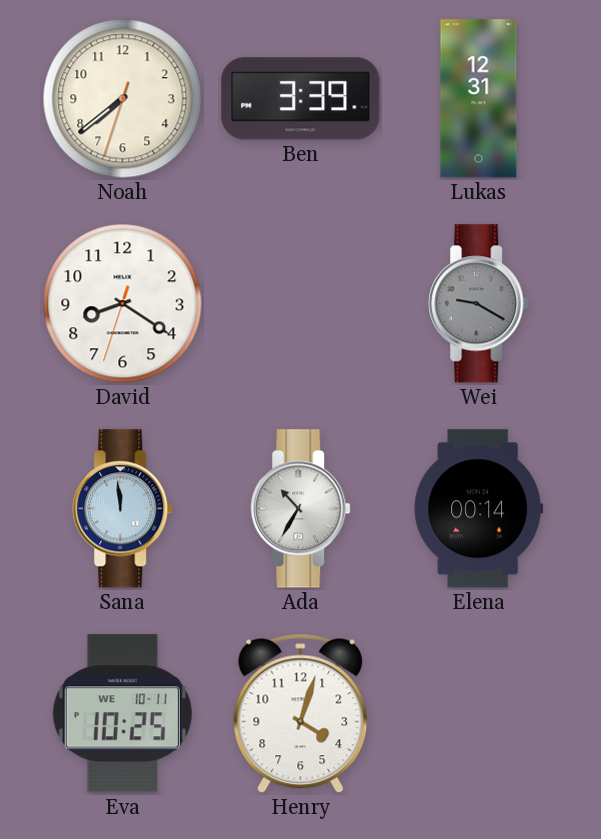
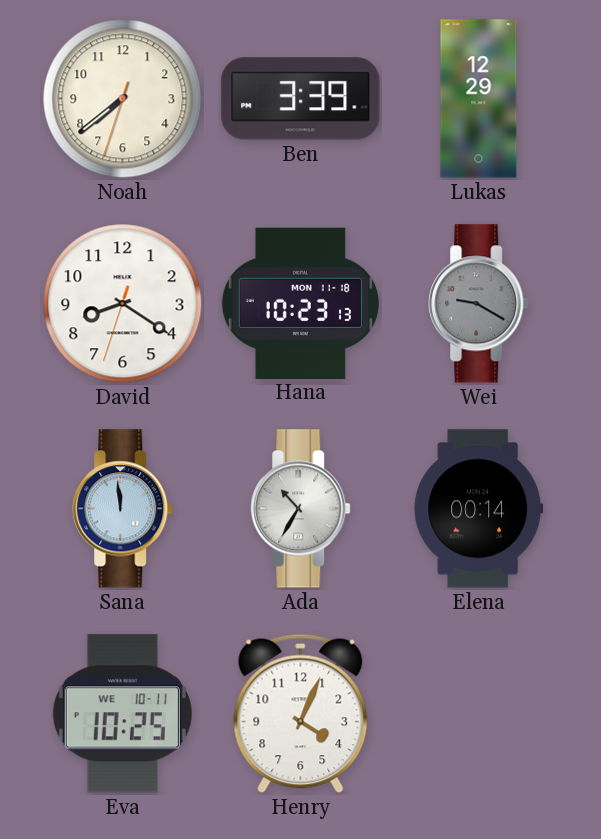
Lukas: 12:31 -> 12:29 (479, 99)
Hana: none -> 10:23 (300, 303)
Henry: 4:03 -> 4:04 (301, 714)
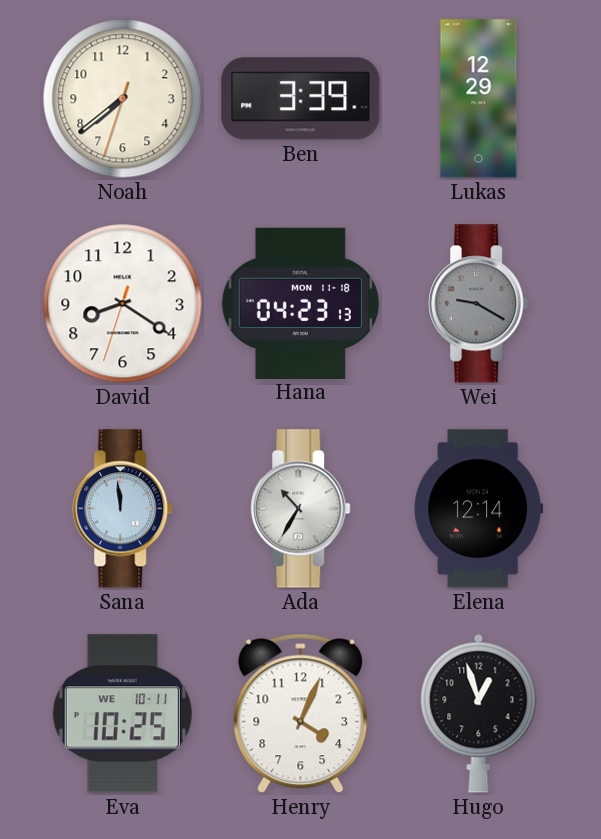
Hana: 10:23 -> 04:23 (300, 303)
Elena: 00:14 -> 12:14 (479, 509)
Hugo: none -> 12:57 (479, 713)
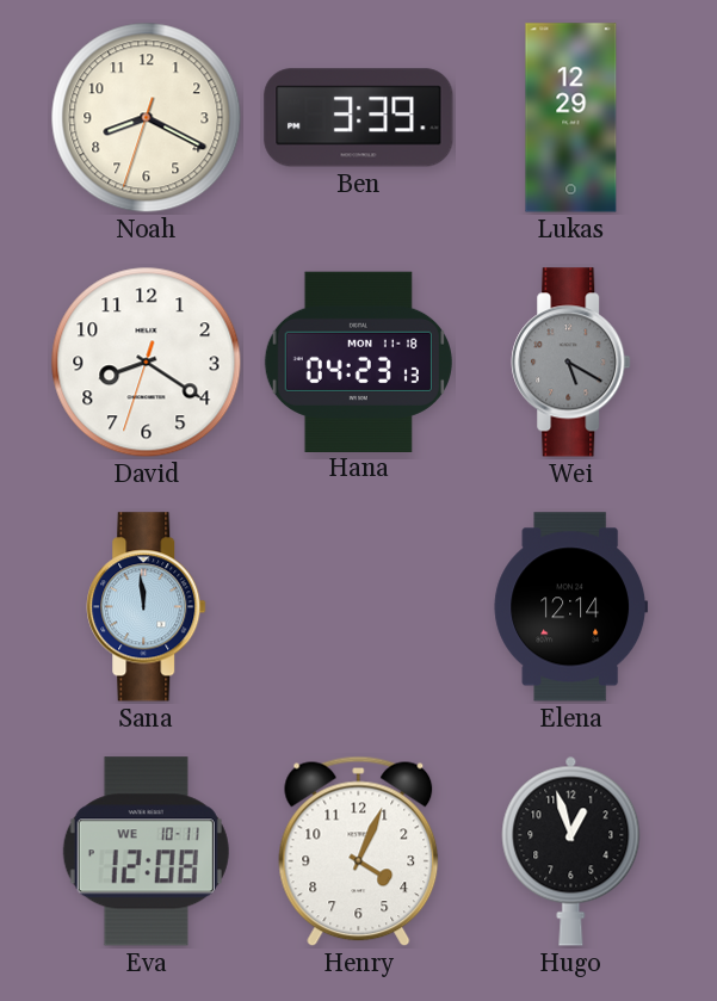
Noah: 7:38 -> 8:19 (147, 118)
Wei: 9:20 -> 5:20 (571, 363)
Ada: 10:35 -> none (301, 509)
Eva: 10:25 -> 12:08 (146, 852)
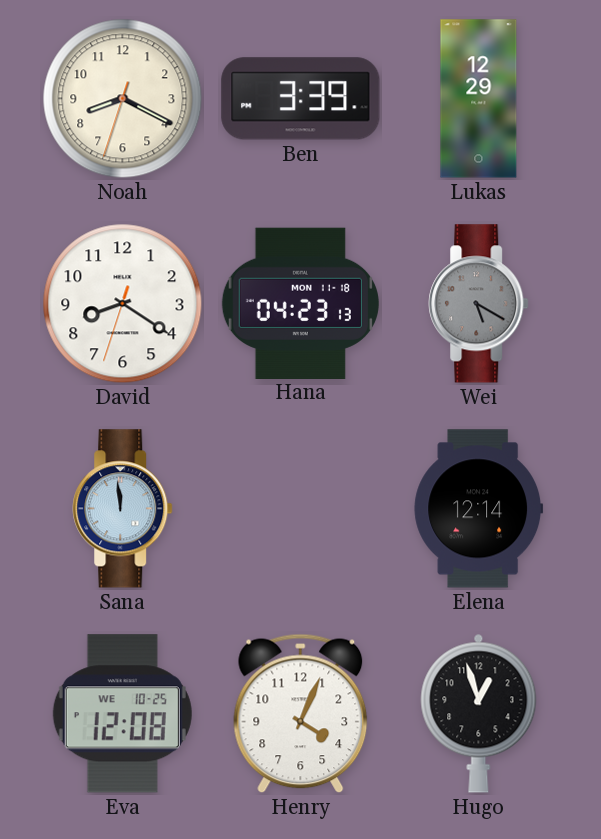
Eva date: WE 10-11 -> WE 10-25 (122, 714)
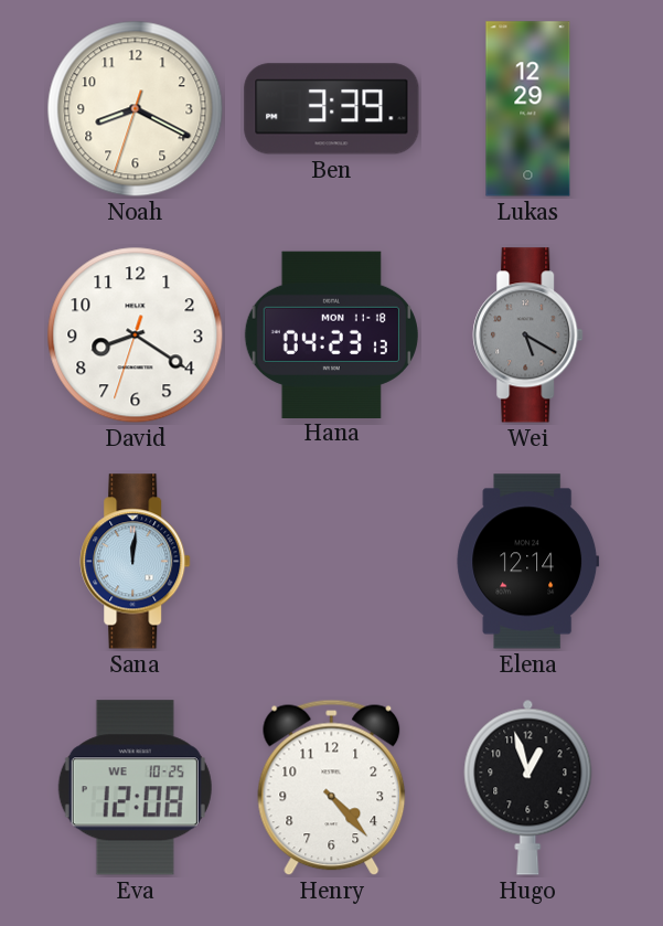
Sana: 11:59 -> 12:01 (136, 562)
Henry: 4:04 -> 4:23 (332, 788)
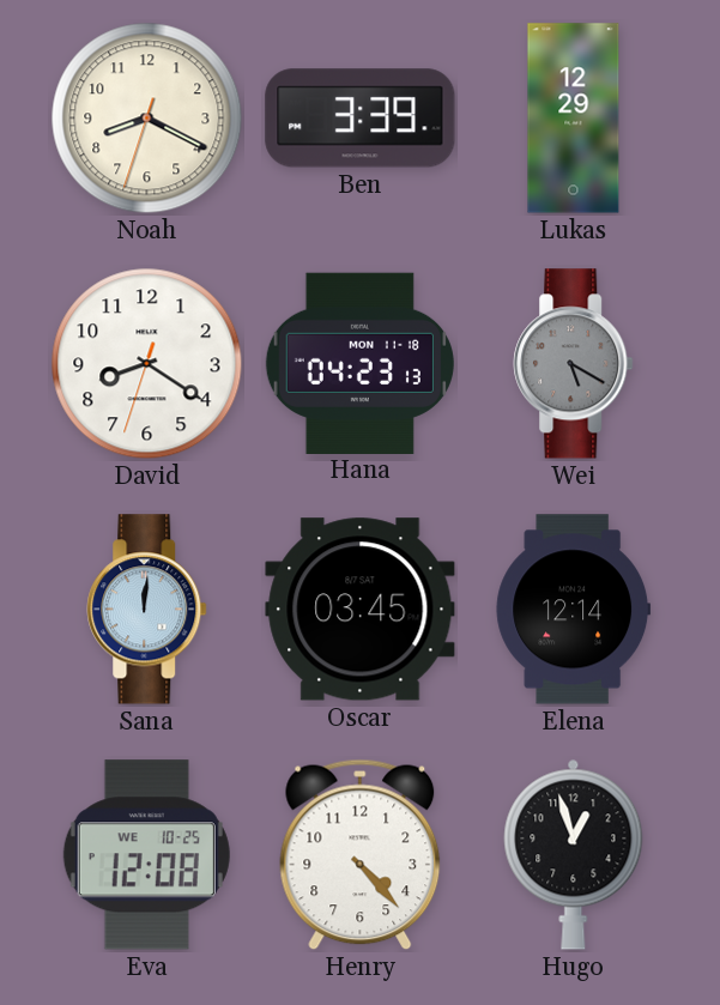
Oscar: none -> 03:45 (361, 610)
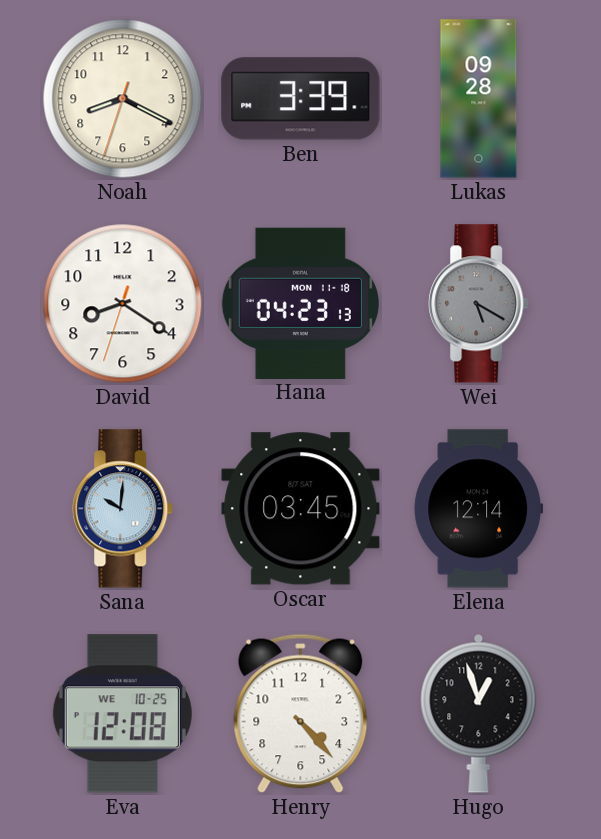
Lukas: 12:29 -> 09:28 (479, 99)
Sana: 12:01 -> 10:01 (123, 509)
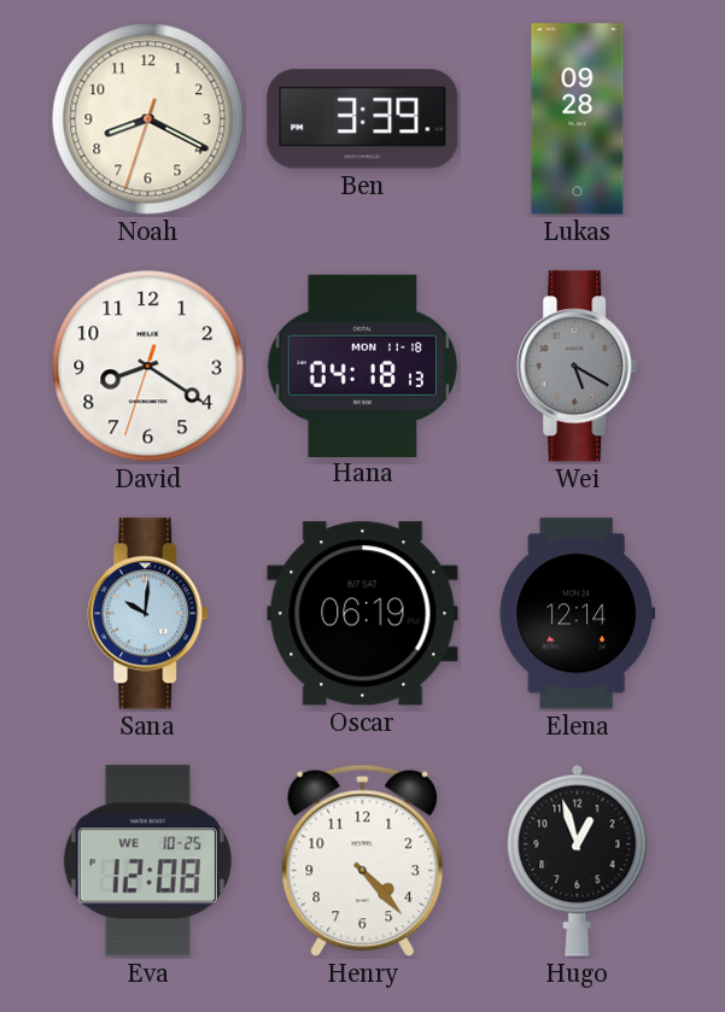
Hana: 04:23 -> 04:18 (362, 365)
Oscar: 03:45 -> 06:19 (363, 614)
